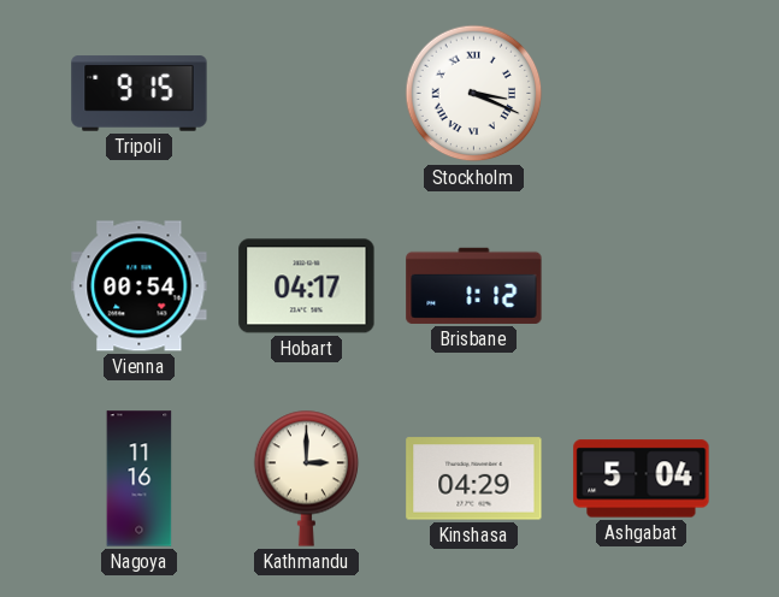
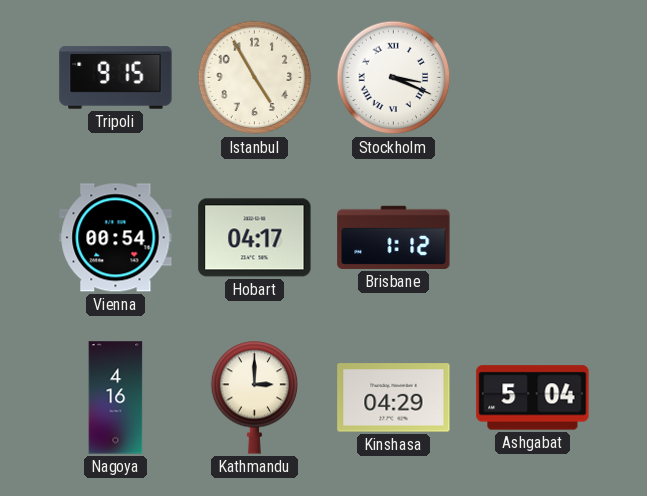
Istanbul: none -> 4:55 (255, 78)
Nagoya: 11:16 -> 4:16 (116, 398)
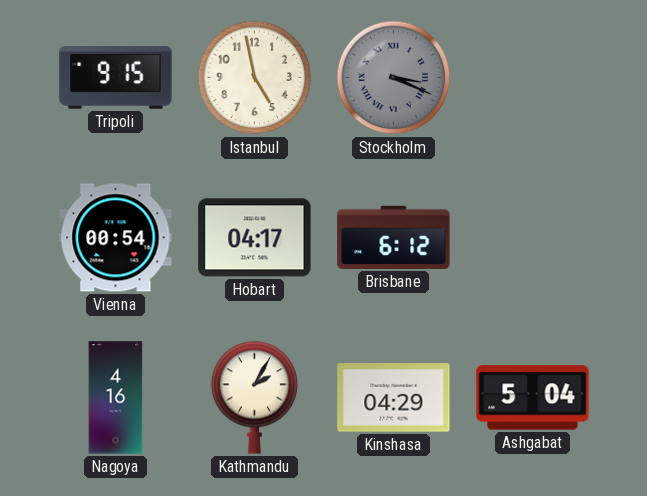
Istanbul: 4:55 -> 4:58 (255, 78)
Stockholm dial: white -> grey (394, 78)
Brisbane: 1:12 -> 6:12 (394, 237)
Kathmandu: 3:00 -> 2:05 (255, 397)
